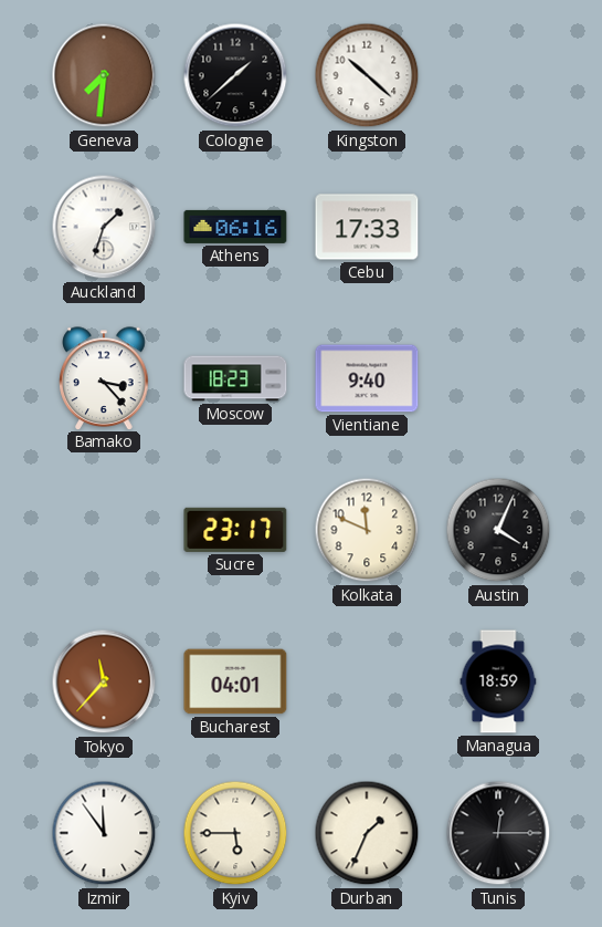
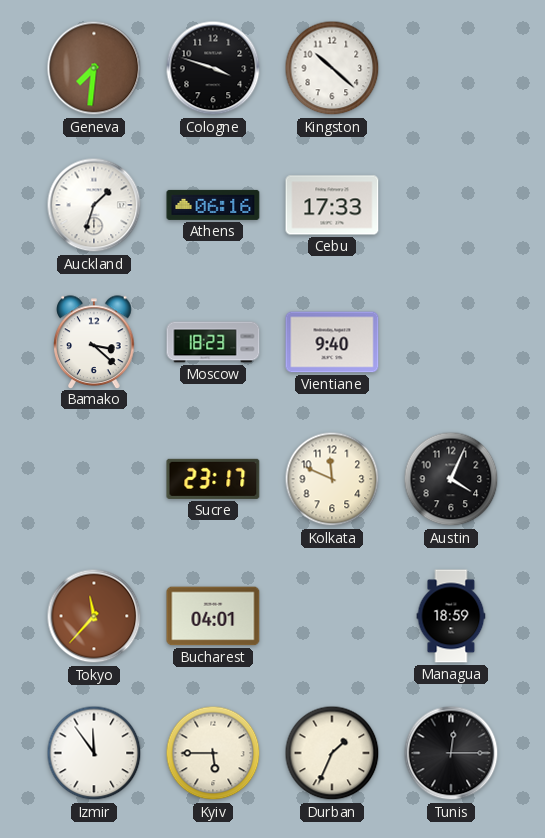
Cologne: 1:38 -> 3:48 (213, 68)
Bamako: 3:23 -> 3:22 (94, 342)
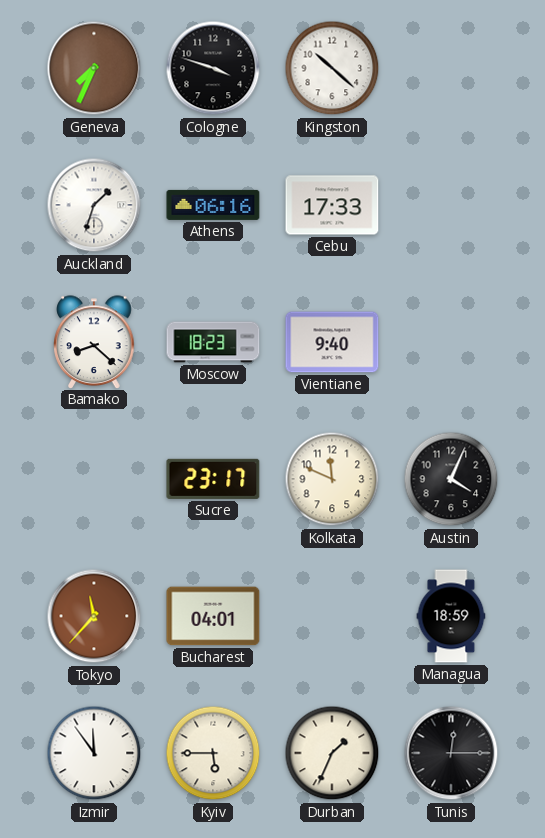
Geneva: 7:31 -> 7:34 (94, 68)
Bamako: 3:22 -> 8:22 (94, 342)
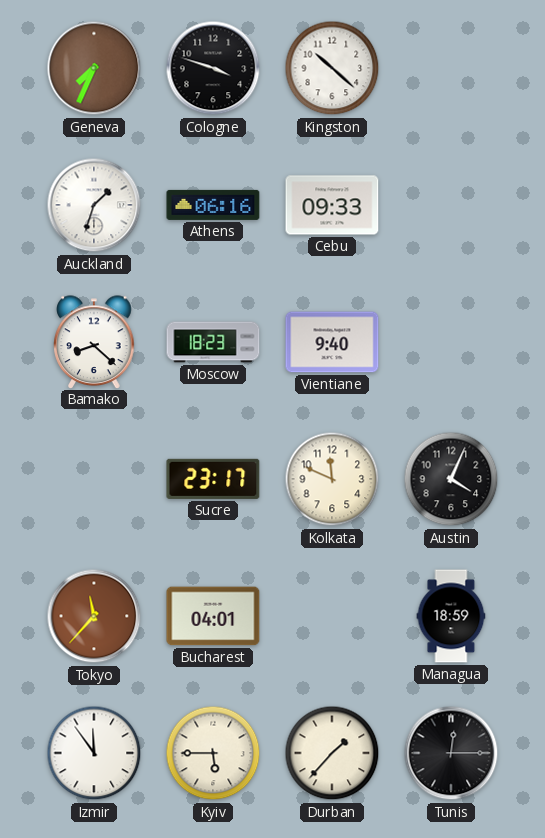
Cebu: 17:33 -> 09:33 (332, 205)
Durban: 1:34 -> 1:37 (332, 753)
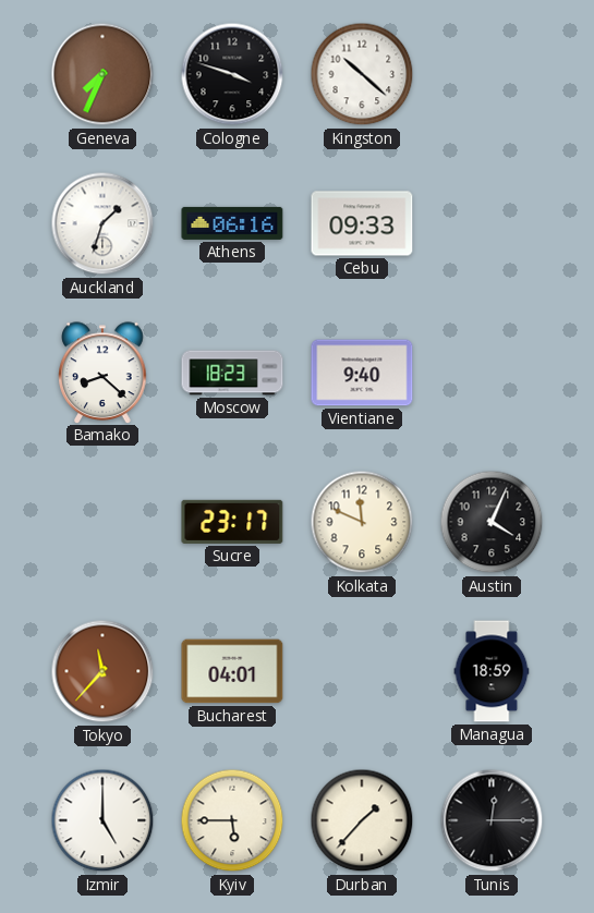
Izmir: 11:54 -> 5:00 (102, 820)
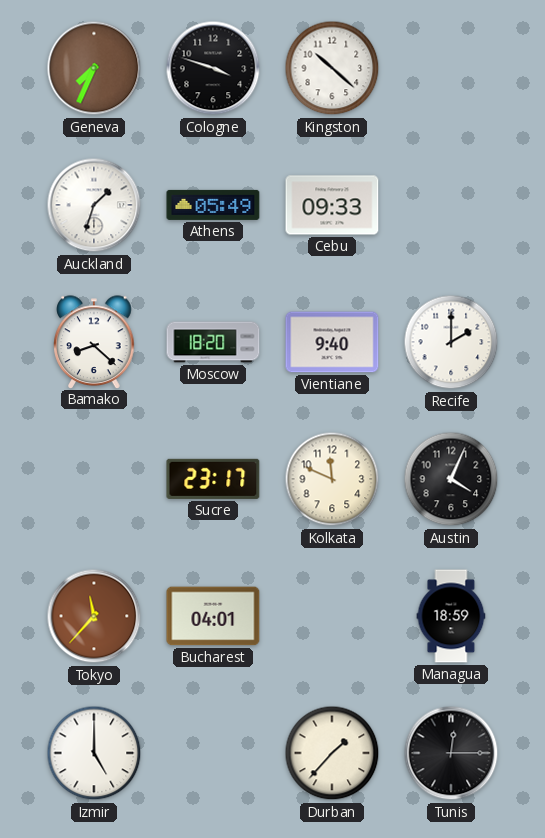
Athens: 06:16 -> 05:49 (213, 205)
Moscow: 18:23 -> 18:20 (213, 342)
Recife: none -> 2:00 (451, 342)
Kyiv: 5:45 -> none (232, 820)
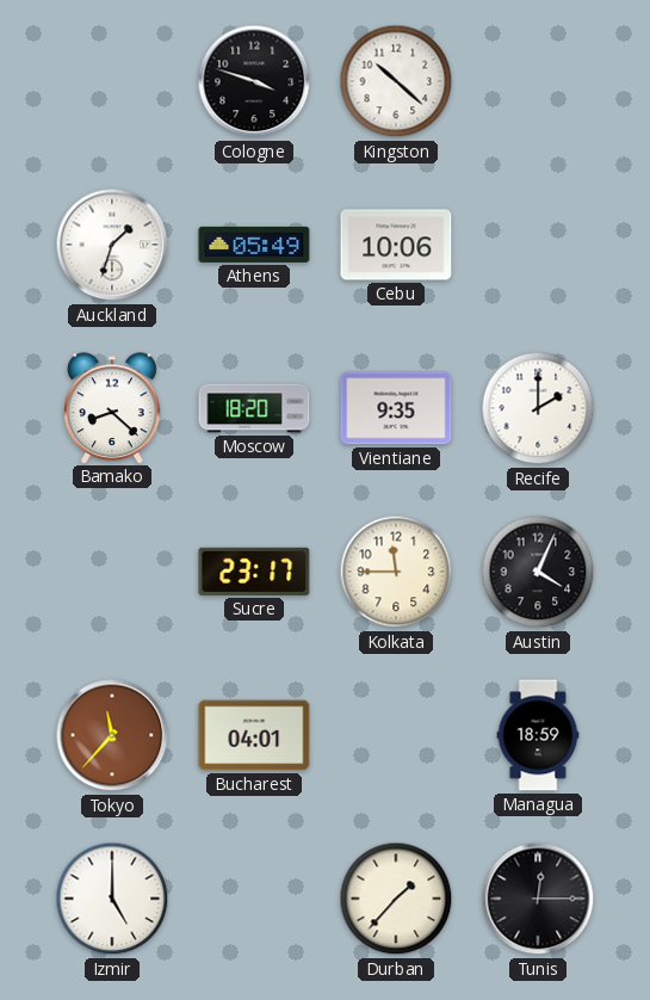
Geneva: 7:34 -> none (94, 68)
Cebu: 09:33 -> 10:06 (396, 245)
Vientiane: 9:40 -> 9:35 (396, 408)
Kolkata: 11:49 -> 11:45 (396, 572)
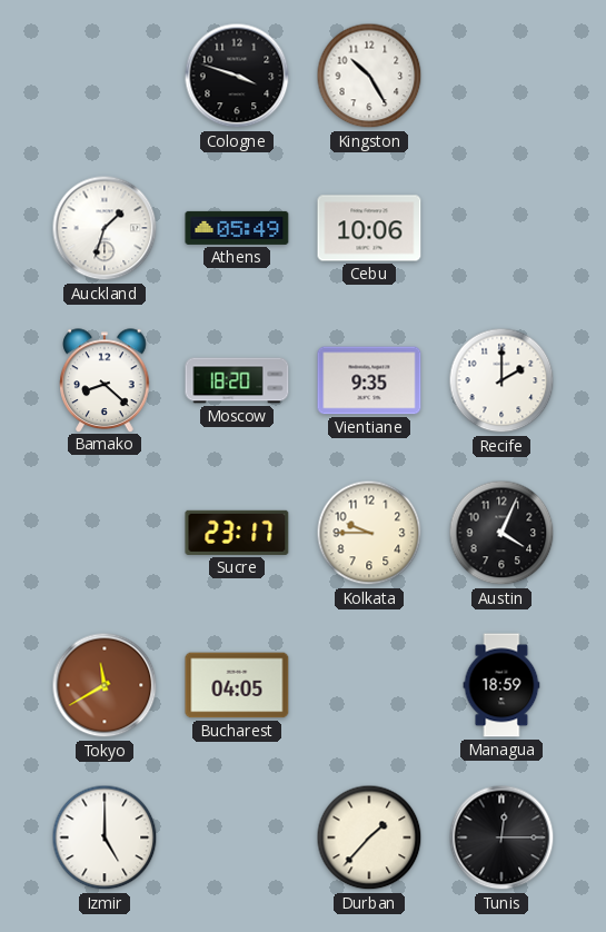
Kingston: 10:22 -> 10:25 (369, 76)
Kolkata: 11:45 -> 9:45 (369, 533)
Tokyo: 11:37 -> 11:40 (105, 685)
Bucharest: 04:01 -> 04:05 (237, 685)
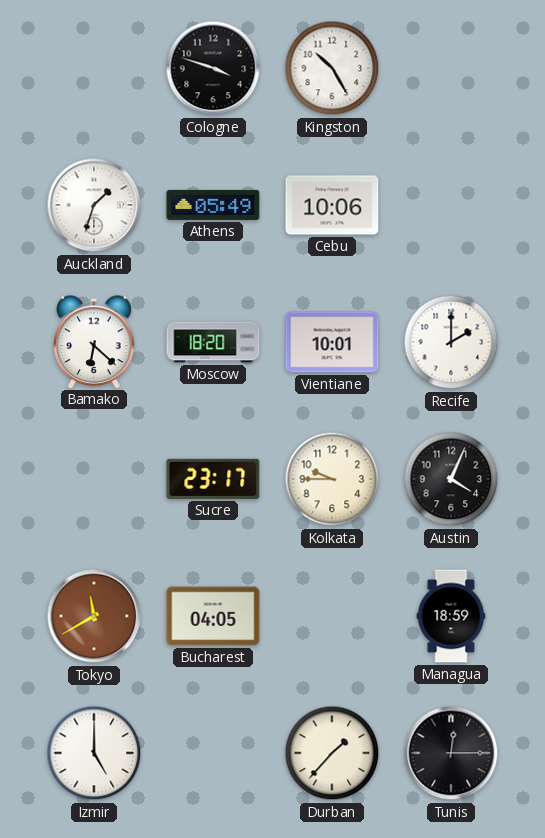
Bamako: 8:22 -> 6:22 (94, 342)
Vientiane: 9:35 -> 10:01 (332, 342)
